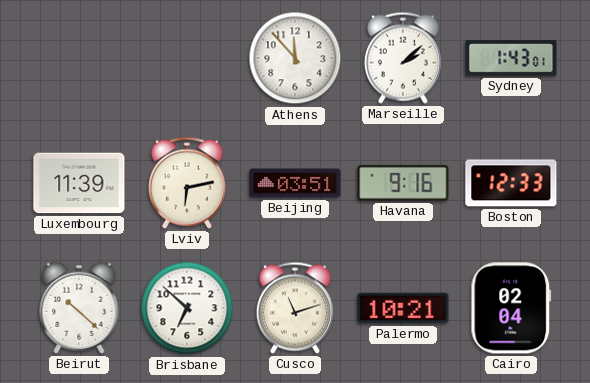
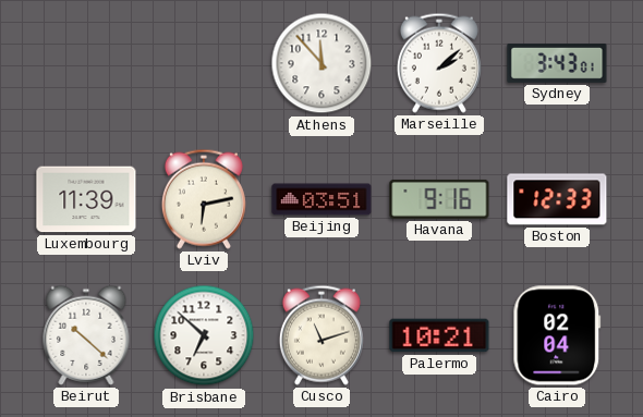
Sydney: 1:43 -> 3:43 (557, 63)
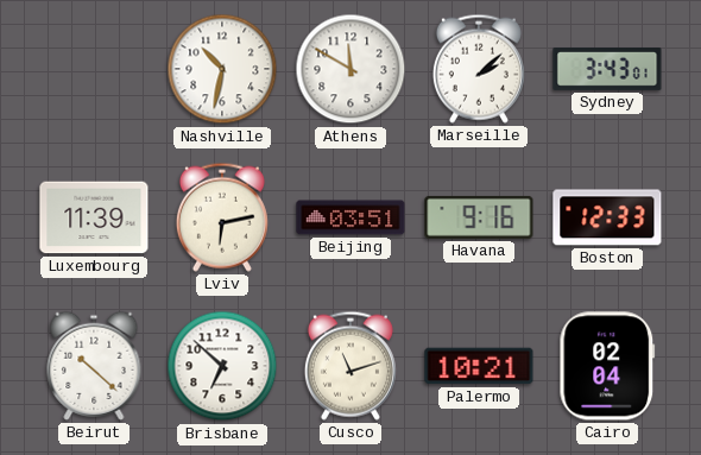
Nashville: none -> 10:32 (222, 69)
Athens: 11:53 -> 11:50 (350, 69)
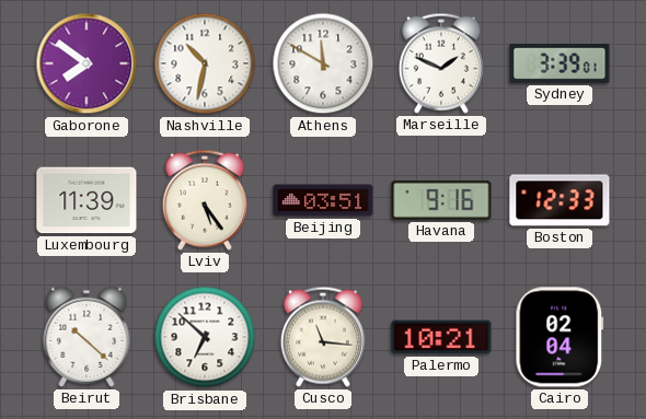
Gaborone: none -> 7:51 (86, 63)
Marseille: 2:08 -> 1:49 (441, 63)
Sydney: 3:43 -> 3:39 (560, 63)
Lviv: 6:13 -> 5:24 (205, 200)
Cusco: 11:12 -> 11:16 (323, 337)
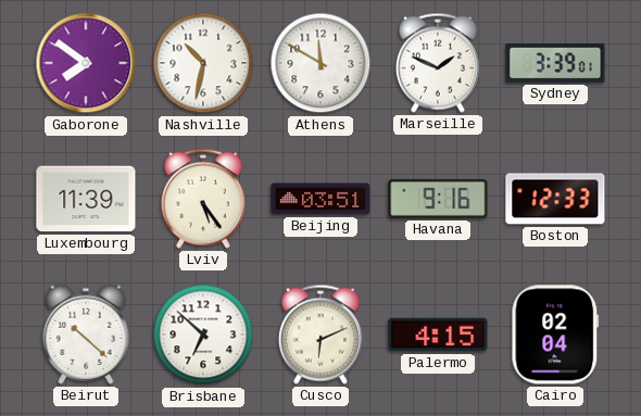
Cusco: 11:16 -> 6:11 (320, 335)
Palermo: 10:21 -> 4:15 (438, 335)
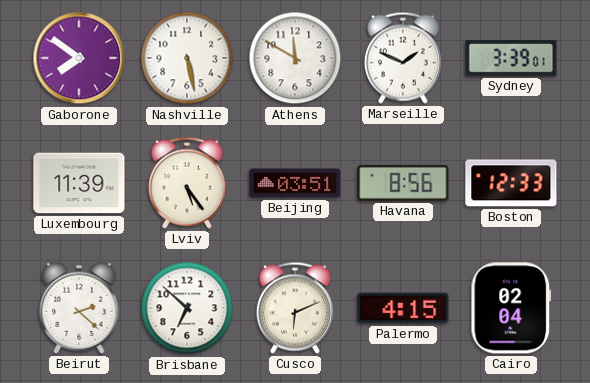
Nashville: 10:32 -> 5:28 (187, 58)
Havana: 9:16 -> 8:56 (403, 183)
Beirut: 10:22 -> 2:22 (79, 308)
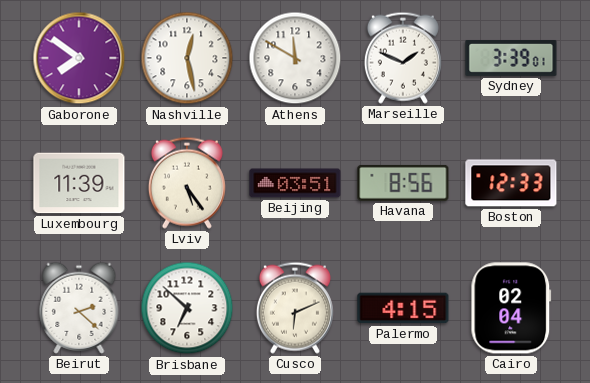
Nashville: 5:28 -> 12:28 (187, 58)
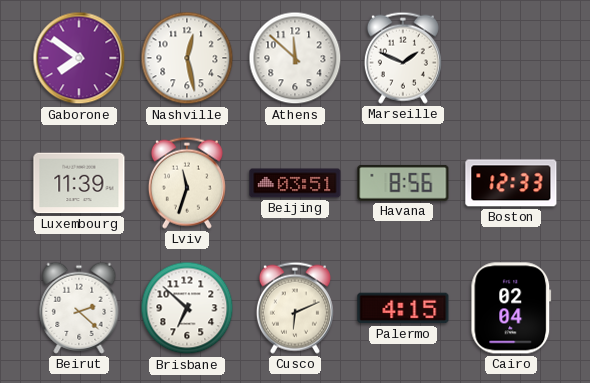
Athens: 11:50 -> 11:52 (295, 58)
Sydney: 3:39 -> none (511, 58)
Lviv: 5:24 -> 11:33 (187, 183)
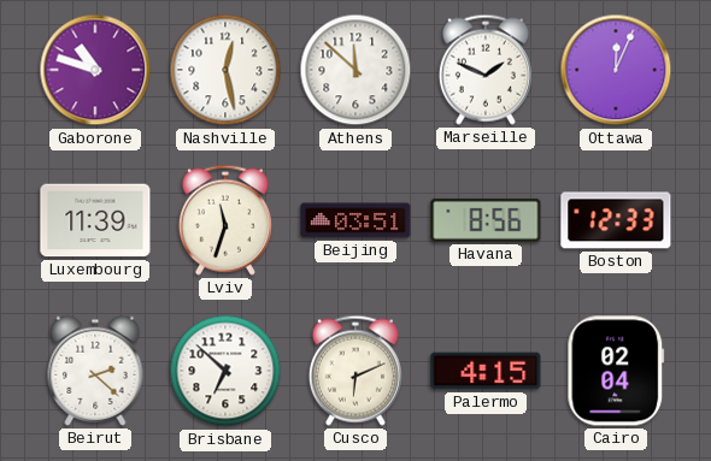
Gaborone: 7:51 -> 10:48 (95, 70)
Ottawa: none -> 12:04 (616, 70)
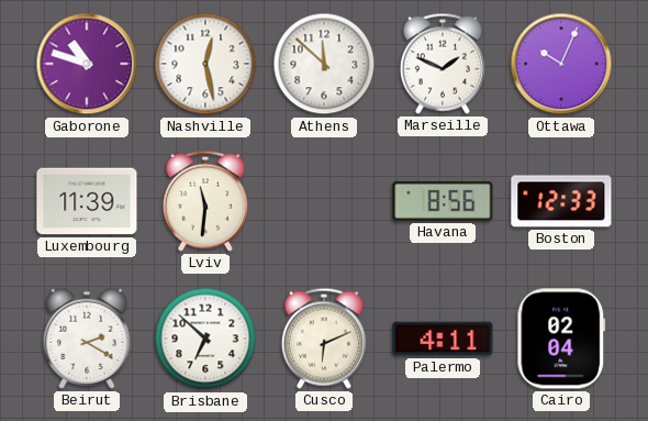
Ottawa: 12:04 -> 10:04 (561, 64)
Lviv: 11:33 -> 11:31 (205, 201)
Beijing: 03:51 -> none (355, 220)
Beirut: 2:22 -> 2:20 (87, 339)
Palermo: 4:15 -> 4:11 (443, 339)
